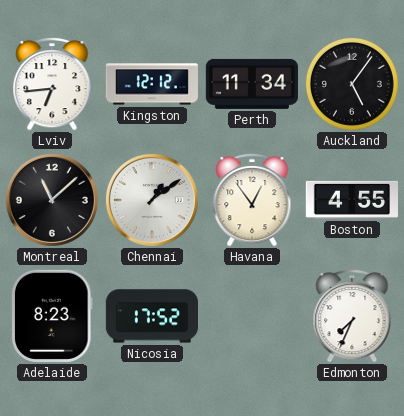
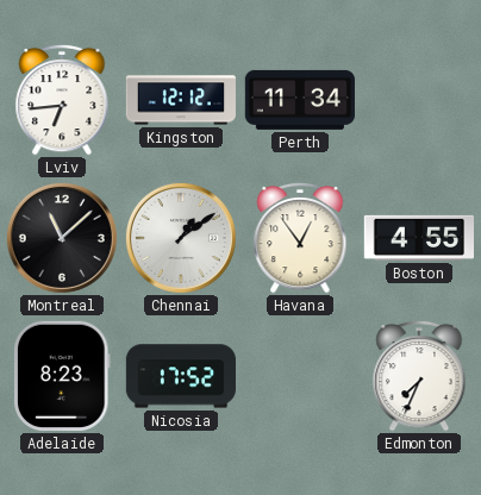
Auckland: 5:06 -> none (352, 84)
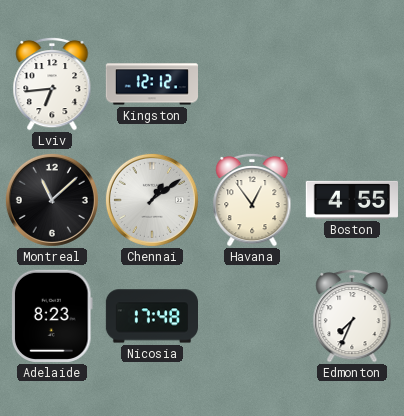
Perth: 11:34 -> none (300, 100)
Nicosia: 17:52 -> 17:48 (151, 316)
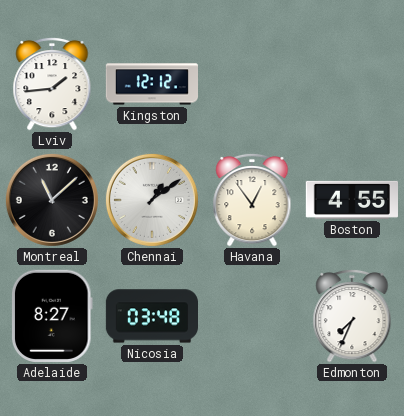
Lviv: 6:44 -> 1:44 (52, 84)
Adelaide: 8:23 -> 8:27 (53, 316)
Nicosia: 17:48 -> 03:48 (151, 316)
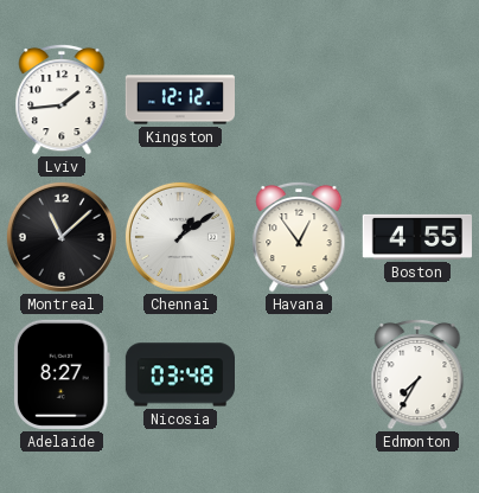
Edmonton: 7:34 -> 7:35 (417, 374)
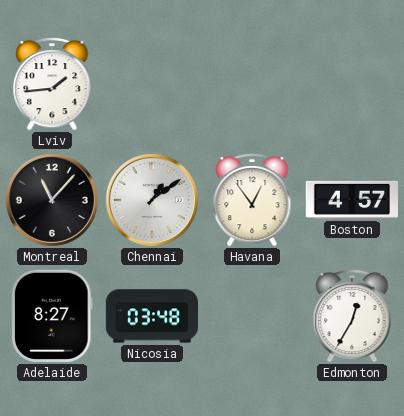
Kingston: 12:12 -> none (179, 100)
Montreal: 11:08 -> 11:07 (52, 200)
Boston: 4:55 -> 4:57 (351, 200)
Edmonton: 7:35 -> 12:35 (352, 316)
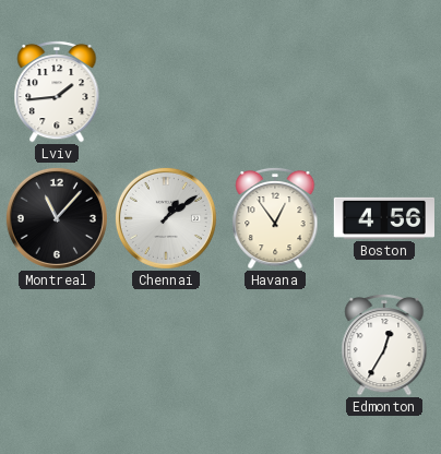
Boston: 4:57 -> 4:56 (383, 218)
Adelaide: 8:27 -> none (53, 316)
Nicosia: 03:48 -> none (151, 316)
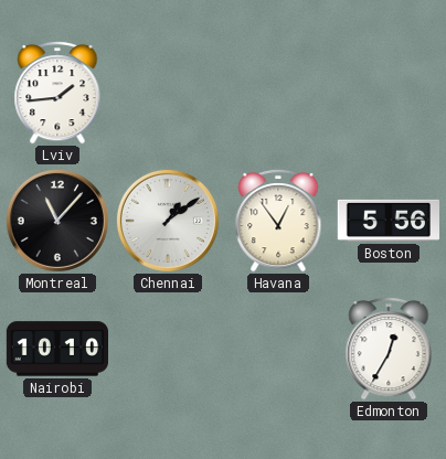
Boston: 4:56 -> 5:56 (387, 221)
Nairobi: none -> 10:10 (56, 349)
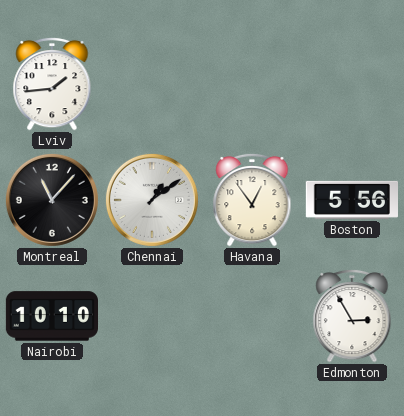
Edmonton: 12:35 -> 2:55 (352, 316)
